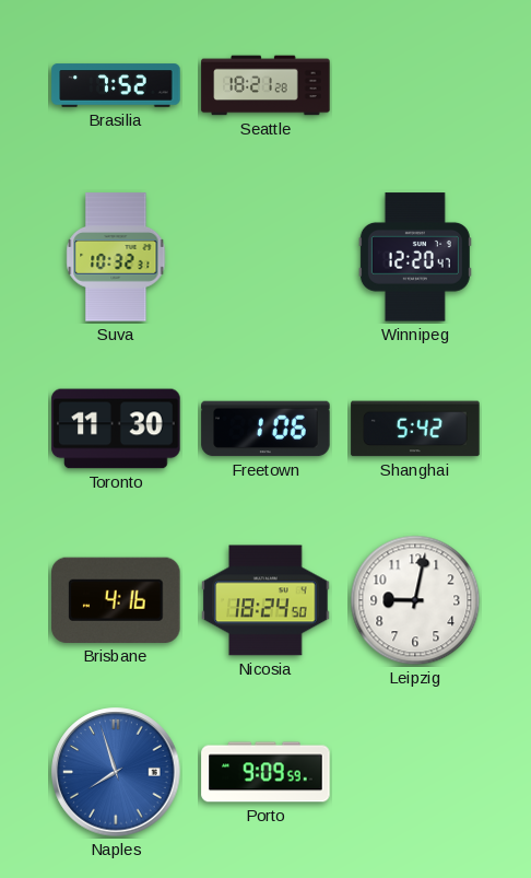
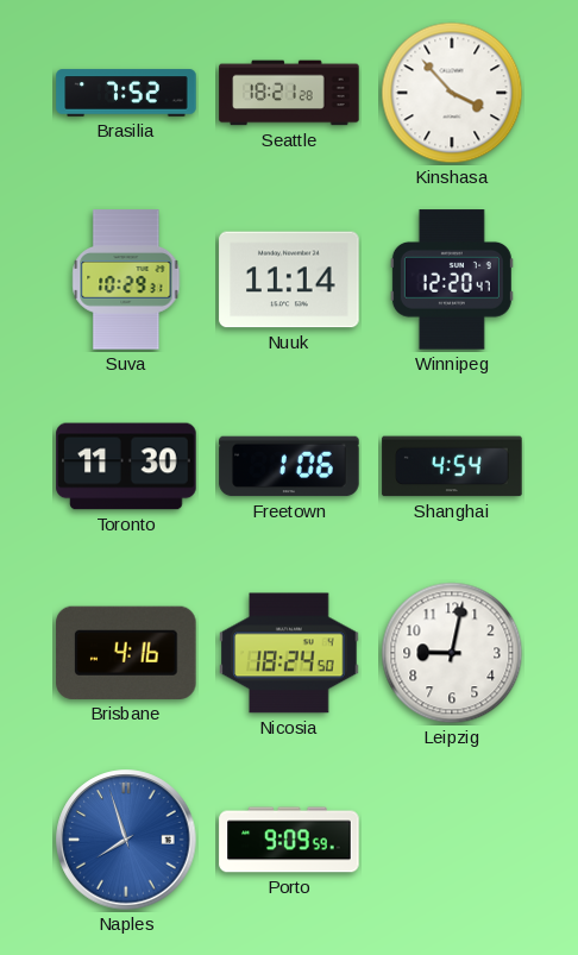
Kinshasa: none -> 3:53 (452, 93)
Suva: 10:32 -> 10:29 (126, 279)
Nuuk: none -> 11:14 (289, 279)
Shanghai: 5:42 -> 4:54 (452, 466)
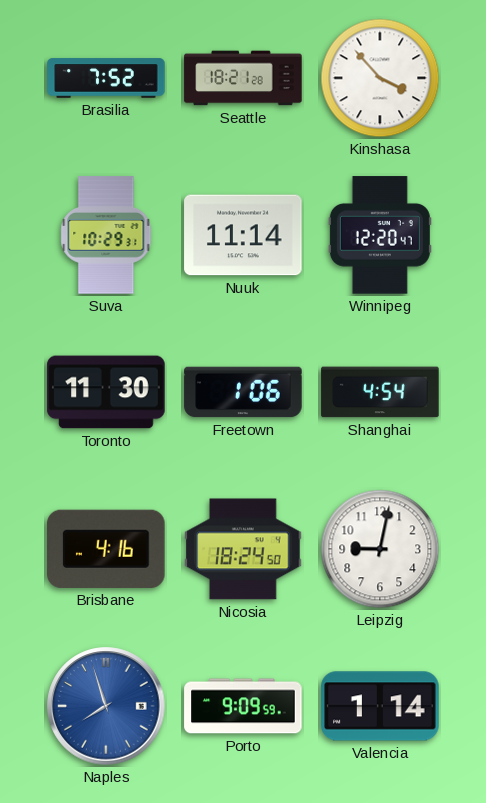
Valencia: none -> 1:14 (380, 706)
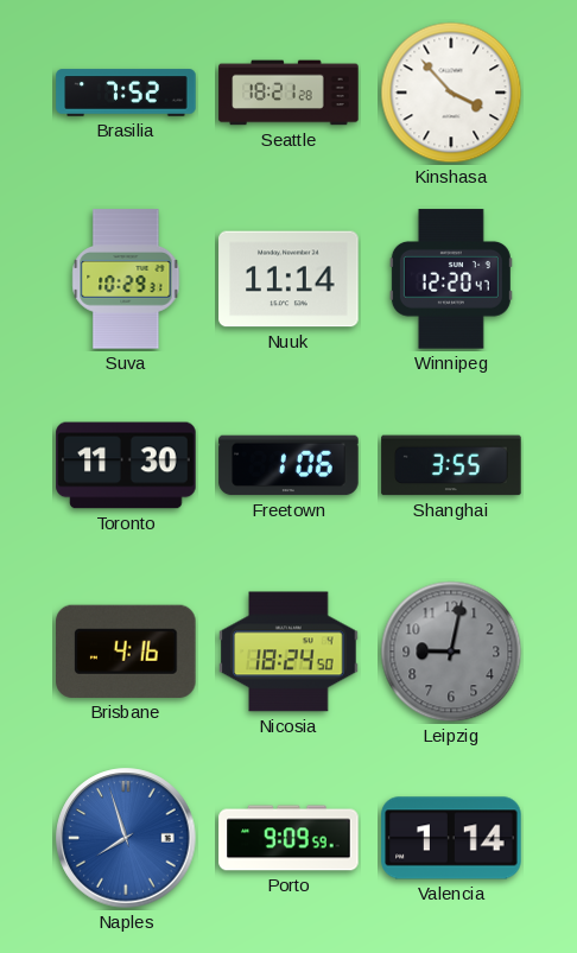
Shanghai: 4:54 -> 3:55 (451, 465)
Leipzig dial: white -> grey (451, 652)
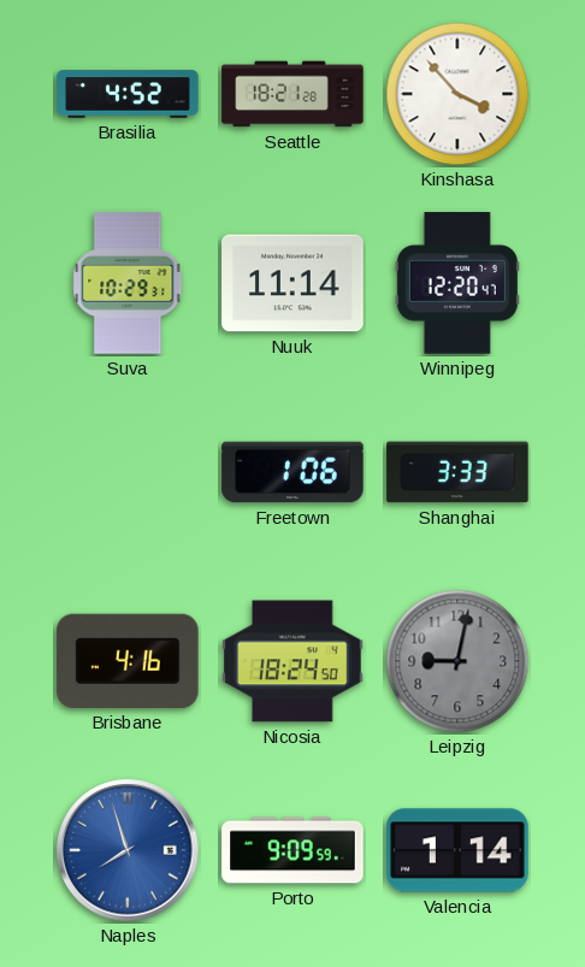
Brasilia: 7:52 -> 4:52 (128, 94)
Toronto: 11:30 -> none (126, 465)
Shanghai: 3:55 -> 3:33 (457, 472)
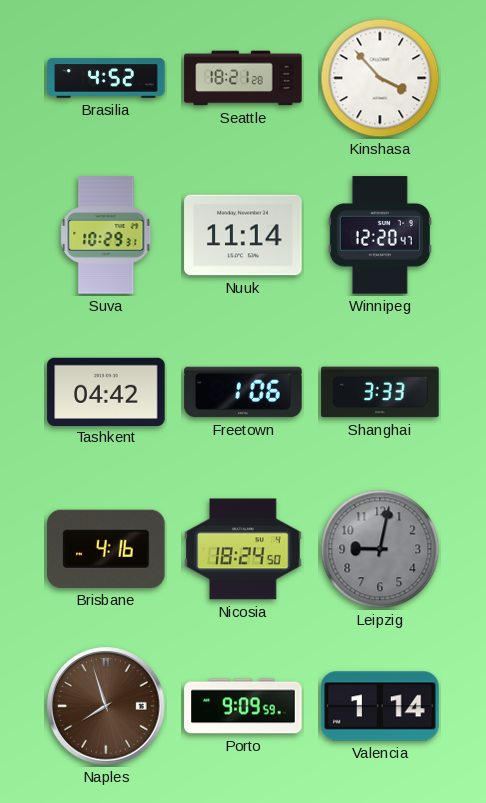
Tashkent: none -> 04:42 (106, 391)
Naples dial: blue -> brown (106, 706)
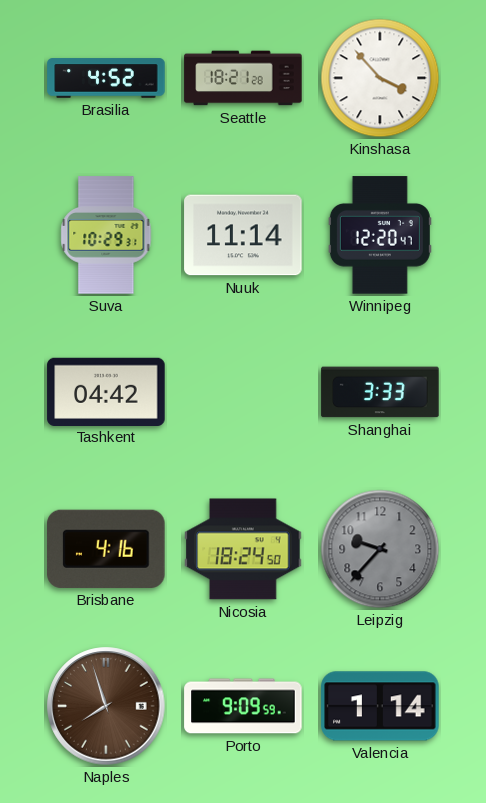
Freetown: 1:06 -> none (243, 392)
Leipzig: 9:02 -> 9:37 (380, 549)
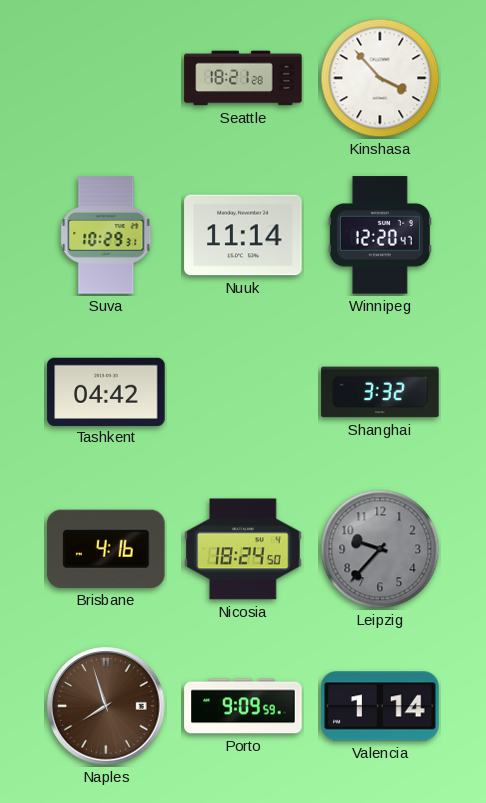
Brasilia: 4:52 -> none (106, 78)
Shanghai: 3:33 -> 3:32 (380, 392)
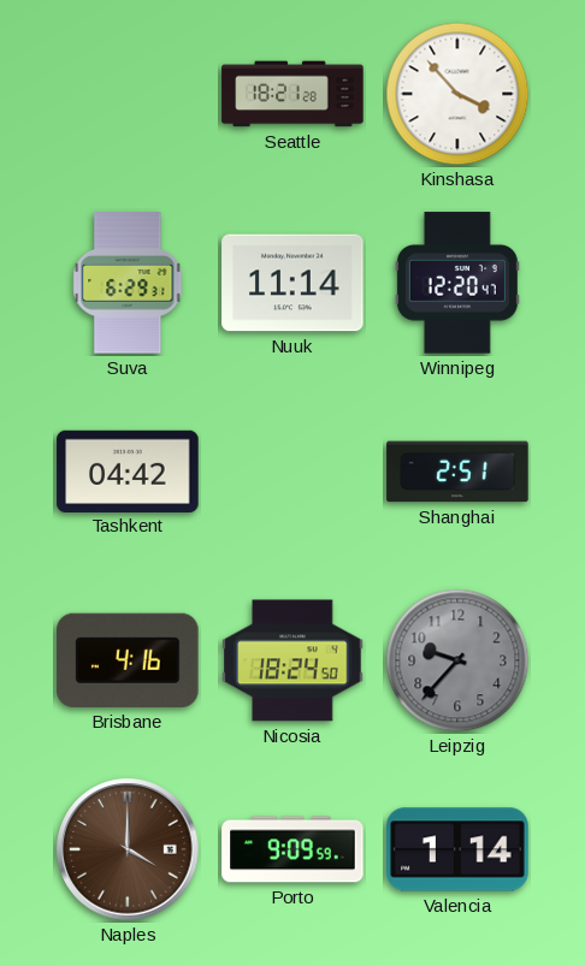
Suva: 10:29 -> 6:29 (128, 283)
Shanghai: 3:32 -> 2:51 (457, 472)
Naples: 7:57 -> 4:00 (128, 849)
